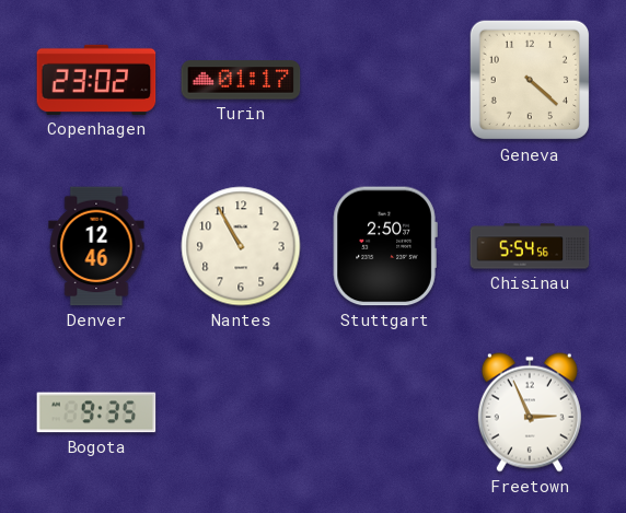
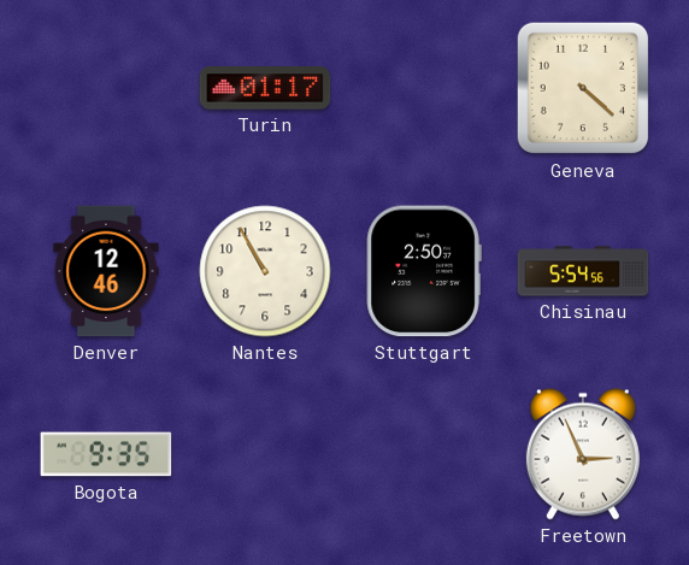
Copenhagen: 23:02 -> none (96, 80)
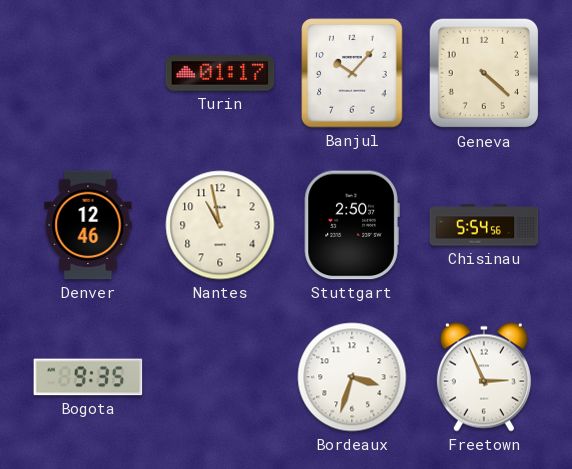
Banjul: none -> 10:07 (352, 73)
Nantes: 10:55 -> 10:58 (220, 225)
Bordeaux: none -> 3:33 (352, 377)
